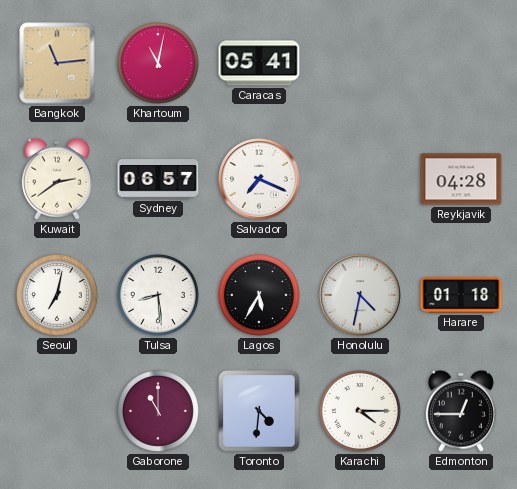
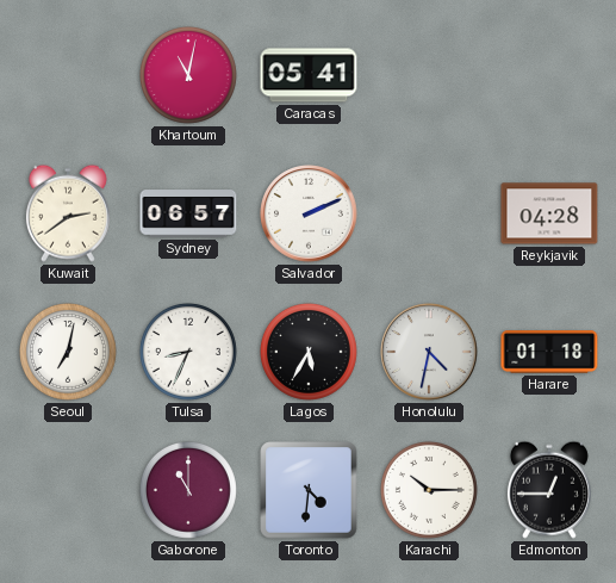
Bangkok: 11:14 -> none (57, 63)
Salvador: 7:19 -> 2:11 (309, 213)
Tulsa: 8:29 -> 8:34 (188, 352)
Karachi: 4:15 -> 10:15 (429, 490)
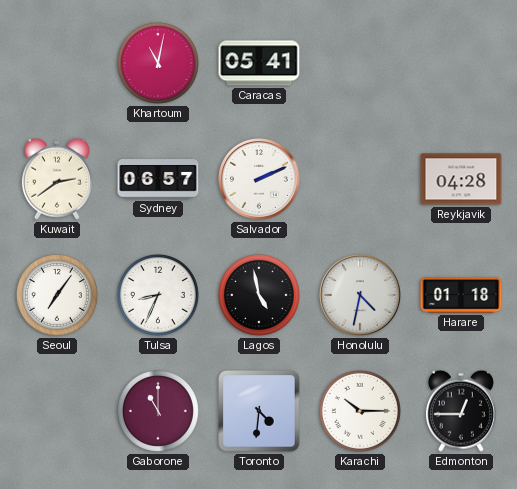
Seoul: 7:02 -> 7:06 (57, 295)
Lagos: 5:35 -> 4:58 (259, 295)
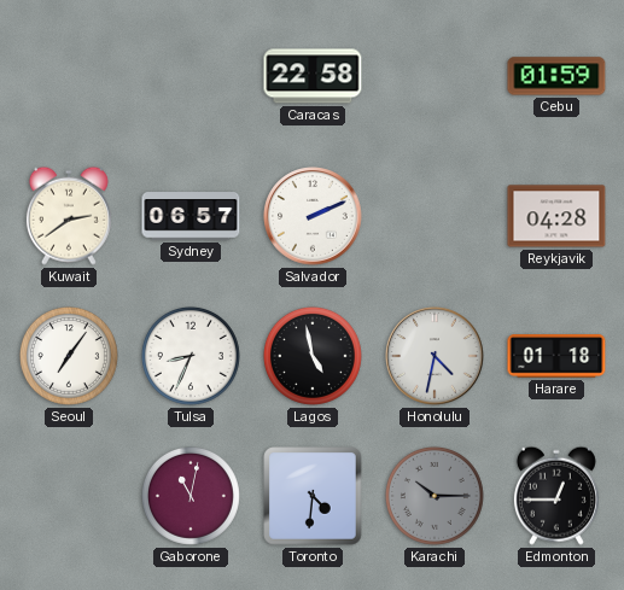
Khartoum: 11:02 -> none (158, 63)
Caracas: 05:41 -> 22:58 (313, 76)
Cebu: none -> 01:59 (556, 76)
Gaborone: 11:00 -> 11:02 (191, 496)
Karachi dial: white -> grey (435, 496)
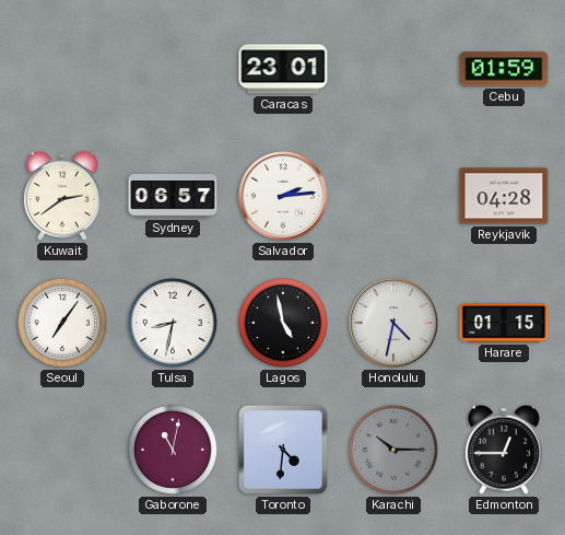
Caracas: 22:58 -> 23:01 (283, 69)
Salvador: 2:11 -> 2:14 (283, 196)
Tulsa: 8:34 -> 8:32 (173, 323)
Harare: 01:18 -> 01:15 (504, 323)
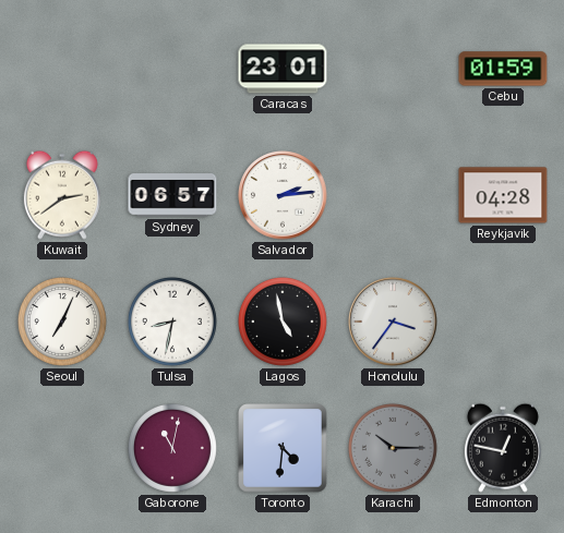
Seoul: 7:06 -> 7:04 (62, 322)
Honolulu: 4:32 -> 3:36 (393, 322)
Harare: 01:15 -> none (504, 323)
Edmonton: 12:45 -> 12:47 (503, 448)
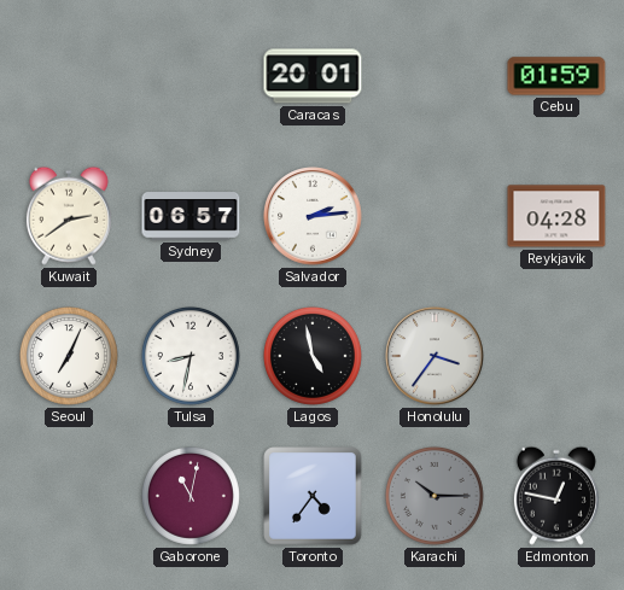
Caracas: 23:01 -> 20:01 (313, 76)
Toronto: 4:31 -> 4:36 (313, 496)
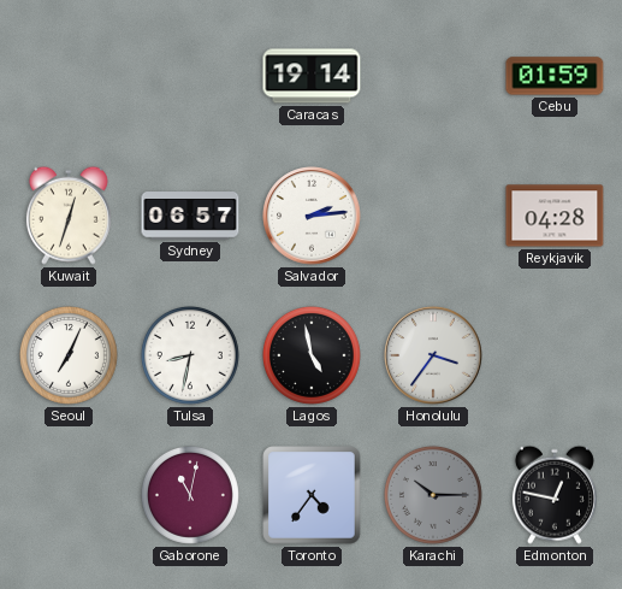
Caracas: 20:01 -> 19:14 (312, 76)
Kuwait: 2:39 -> 12:33 (69, 216)
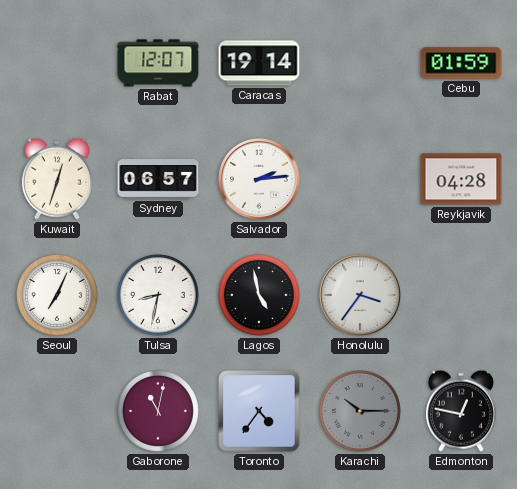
Rabat: none -> 12:07 (158, 63)
